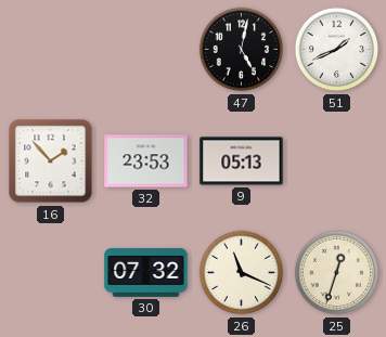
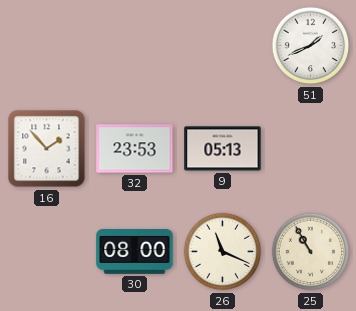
47: 5:02 -> none (242, 50)
30: 07:32 -> 08:00 (135, 252)
25: 12:33 -> 10:55 (311, 252)
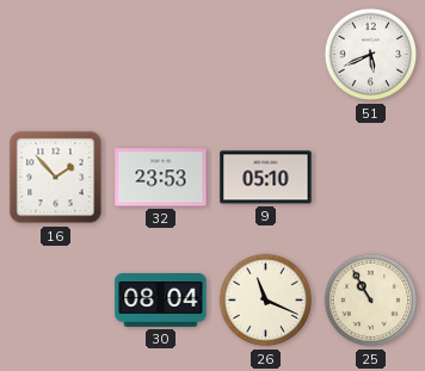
51: 1:41 -> 5:41 (371, 55)
9: 05:13 -> 05:10 (266, 178)
30: 08:00 -> 08:04 (161, 301)
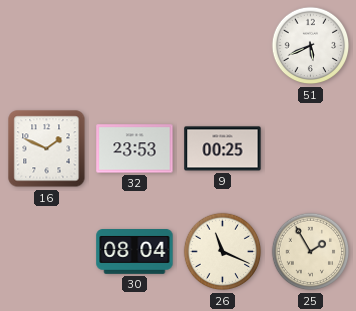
16: 1:53 -> 1:49 (47, 149)
9: 05:10 -> 00:25 (223, 149)
25: 10:55 -> 1:55 (311, 252)
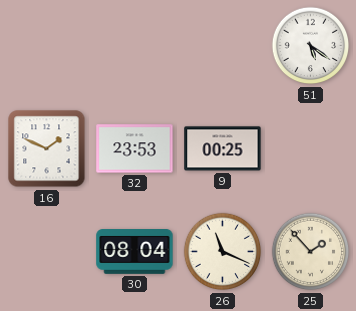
51: 5:41 -> 5:21 (311, 46)
25: 1:55 -> 1:53 (311, 252)
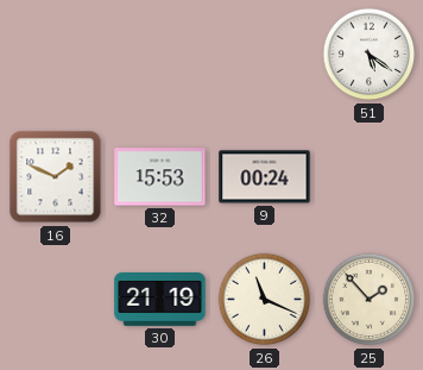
32: 23:53 -> 15:53 (160, 177)
9: 00:25 -> 00:24 (265, 177)
30: 08:04 -> 21:19 (160, 300)
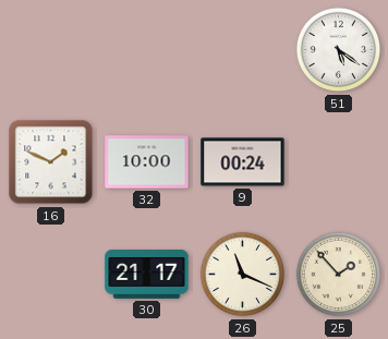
32: 15:53 -> 10:00 (147, 162)
30: 21:19 -> 21:17 (147, 275)
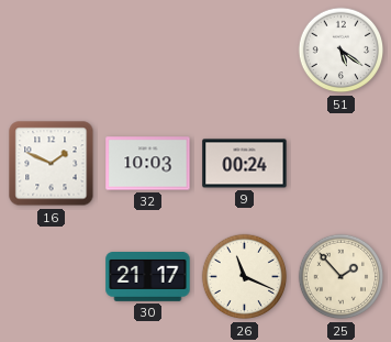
32: 10:00 -> 10:03 (148, 164)
